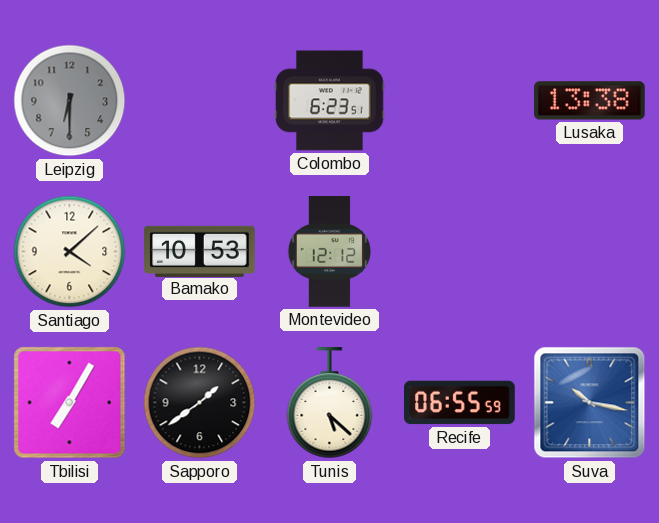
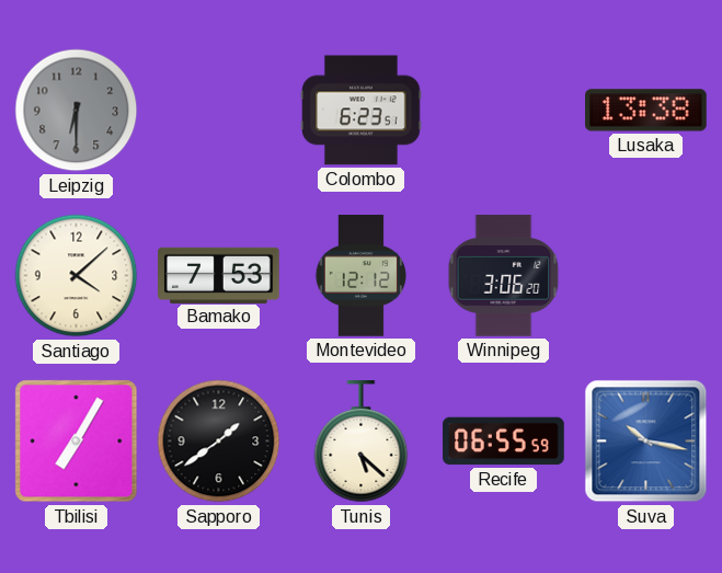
Bamako: 10:53 -> 7:53 (219, 275)
Winnipeg: none -> 3:06 (504, 276)
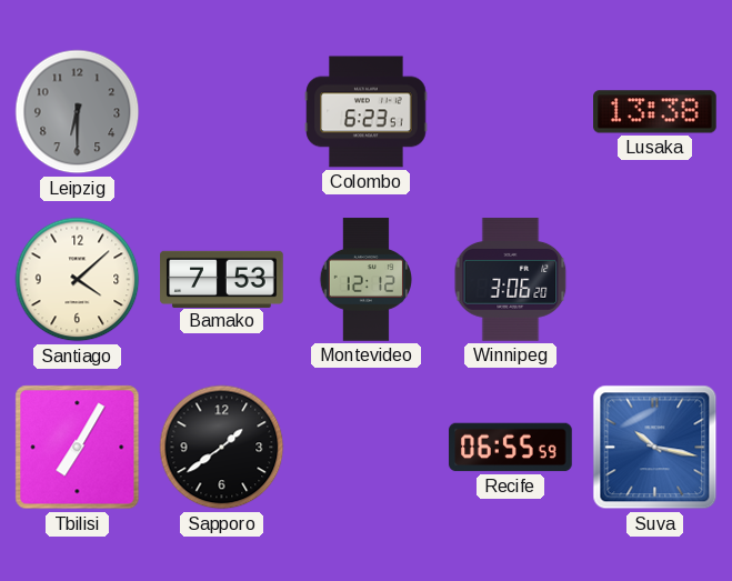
Tunis: 5:22 -> none (362, 442)
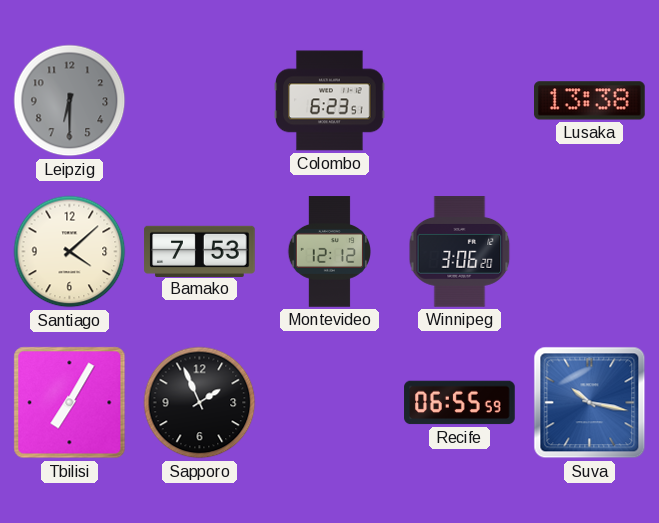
Sapporo: 1:39 -> 1:56 (200, 403)
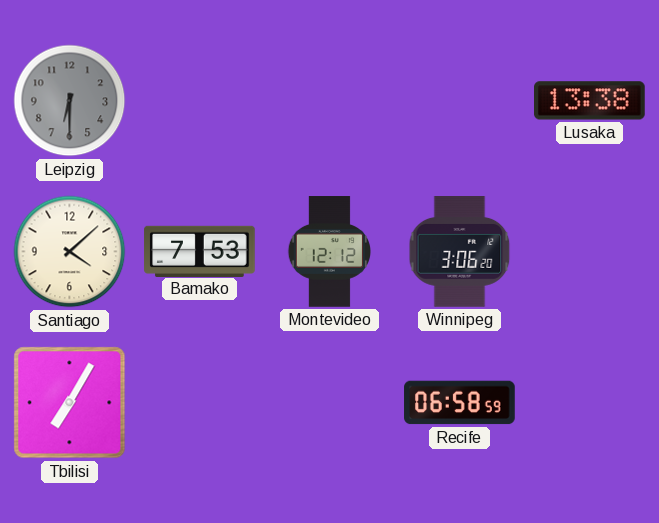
Colombo: 6:23 -> none (330, 101)
Sapporo: 1:56 -> none (200, 403)
Recife: 06:55 -> 06:58 (460, 403)
Suva: 10:17 -> none (590, 403)
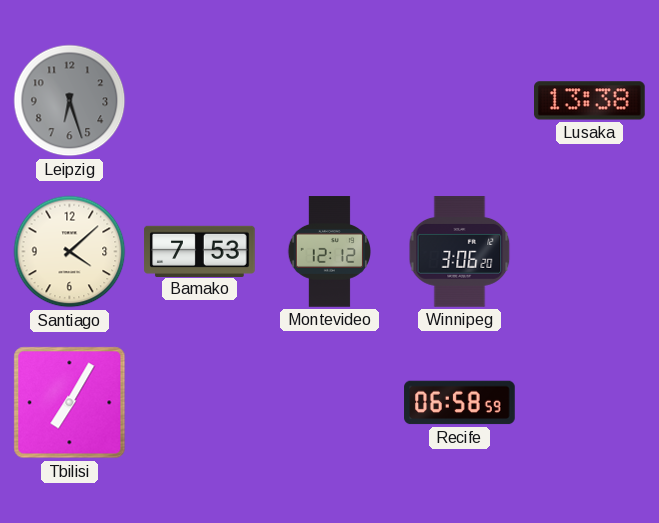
Leipzig: 6:30 -> 6:27 (70, 101)
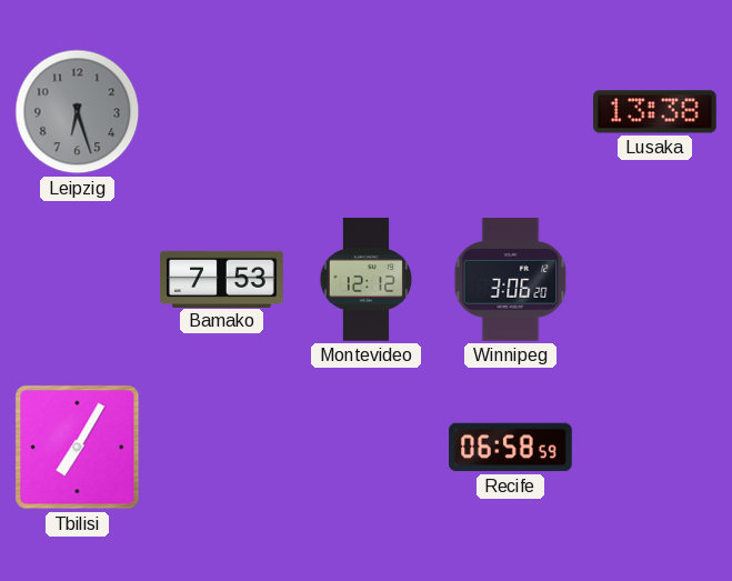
Santiago: 4:08 -> none (70, 252)
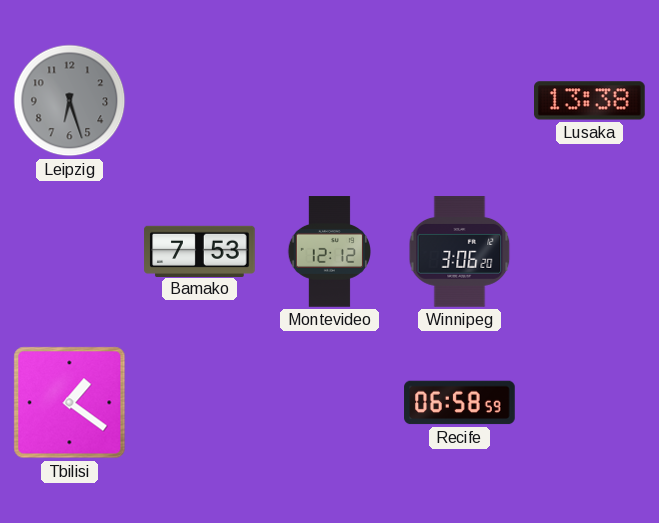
Tbilisi: 7:05 -> 1:21 (70, 403)
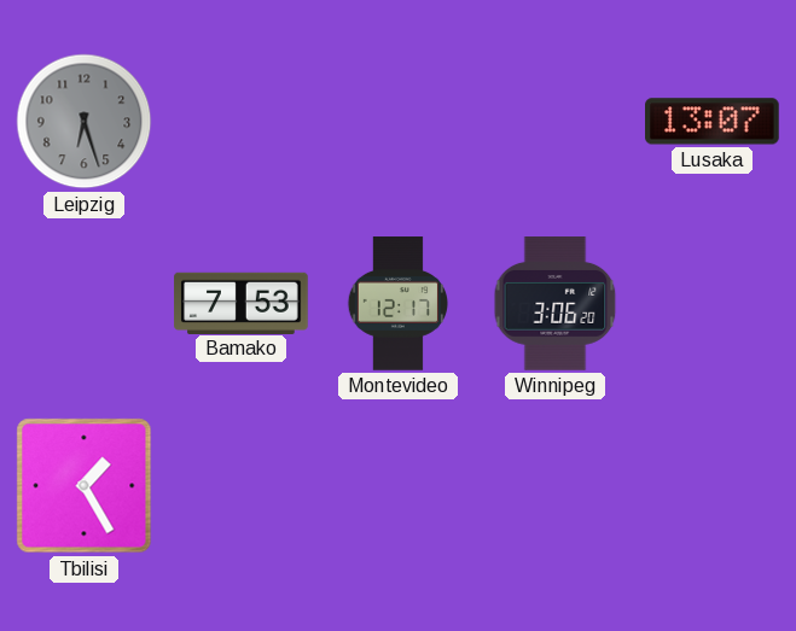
Lusaka: 13:38 -> 13:07 (713, 122)
Montevideo: 12:12 -> 12:17 (399, 304)
Tbilisi: 1:21 -> 1:25 (85, 486)
Recife: 06:58 -> none (460, 403)
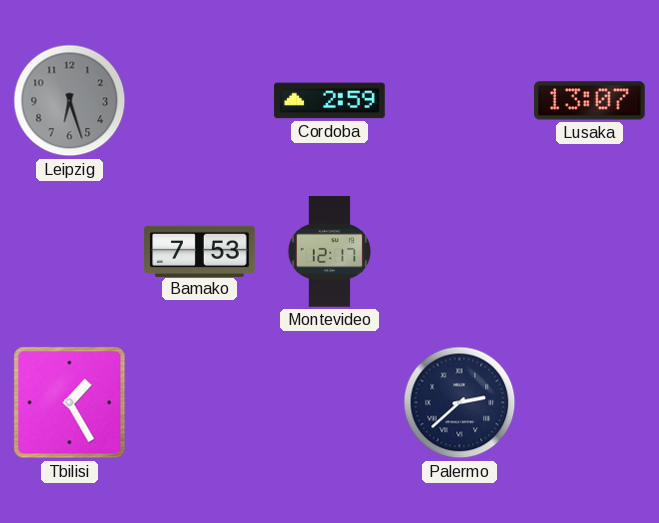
Cordoba: none -> 2:59 (330, 101)
Winnipeg: 3:06 -> none (556, 304)
Palermo: none -> 2:38 (460, 403)
